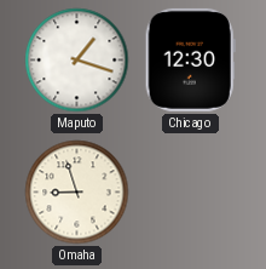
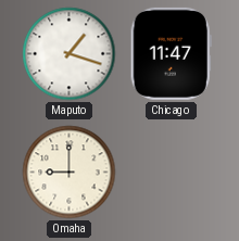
Chicago: 12:30 -> 11:47 (171, 53)
Omaha: 8:57 -> 9:00 (70, 173)
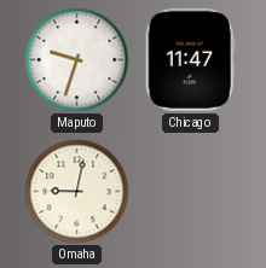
Maputo: 1:18 -> 9:33 (77, 60)
Omaha: 9:00 -> 9:02 (77, 192)
